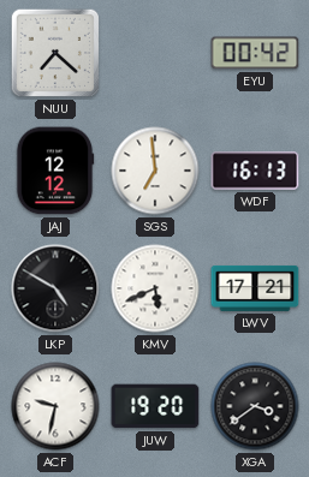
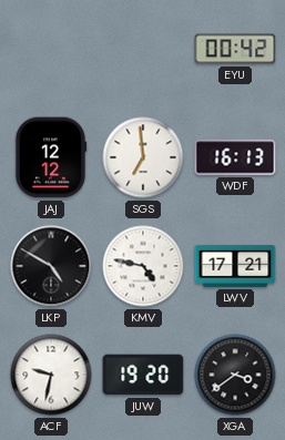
NUU: 7:22 -> none (55, 53)
KMV: 5:41 -> 4:47 (143, 266)
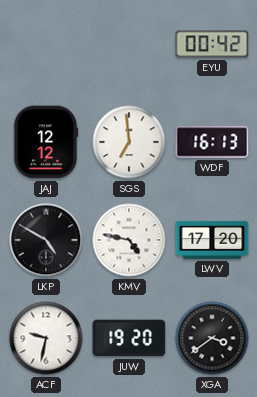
LWV: 17:21 -> 17:20 (212, 240)
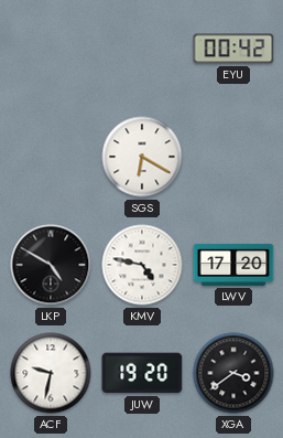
JAJ: 12:12 -> none (46, 142)
SGS: 6:59 -> 6:20 (142, 157)
WDF: 16:13 -> none (212, 142)
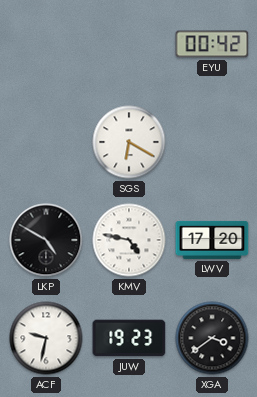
JUW: 19:20 -> 19:23 (129, 338)
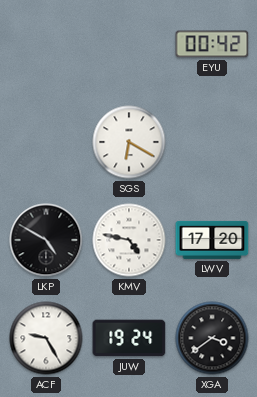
ACF: 9:32 -> 9:25 (46, 338)
JUW: 19:23 -> 19:24 (129, 338)
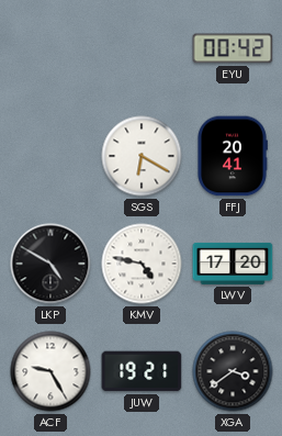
FFJ: none -> 20:41 (233, 156)
JUW: 19:24 -> 19:21 (142, 371)
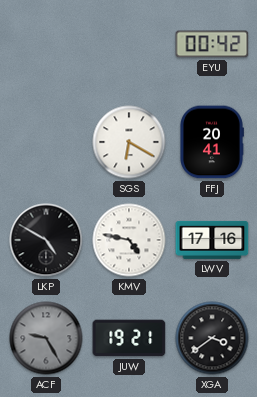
LWV: 17:20 -> 17:16 (212, 240)
ACF dial: white -> grey (46, 338)
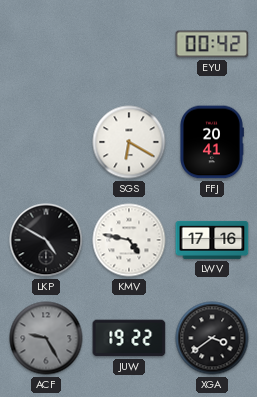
JUW: 19:21 -> 19:22 (129, 338)
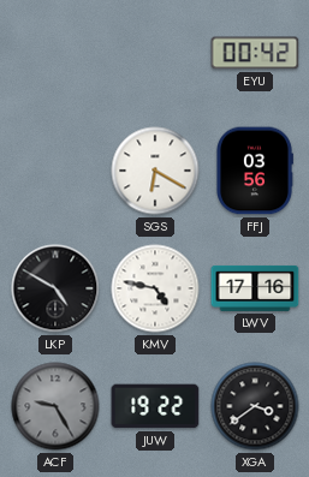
FFJ: 20:41 -> 03:56 (255, 171)
